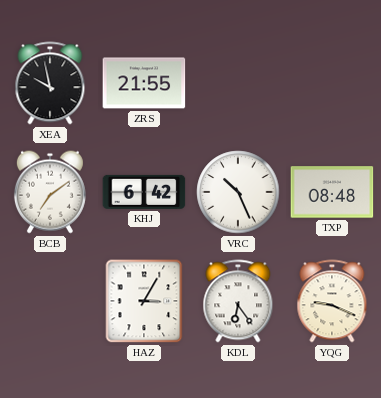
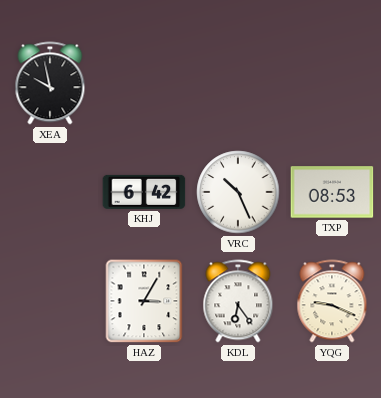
ZRS: 21:55 -> none (144, 83)
BCB: 7:09 -> none (50, 192)
TXP: 08:48 -> 08:53 (332, 192)
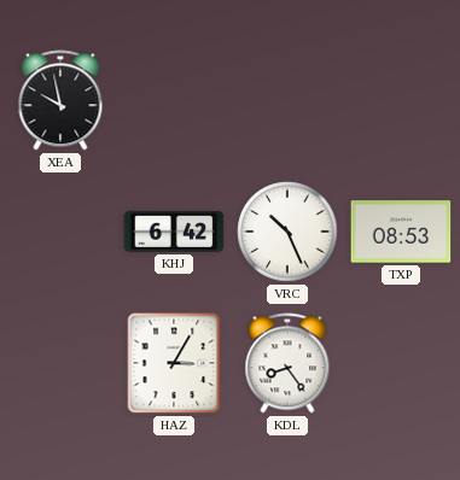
KDL: 6:24 -> 8:24 (287, 363)
YQG: 9:19 -> none (332, 301)
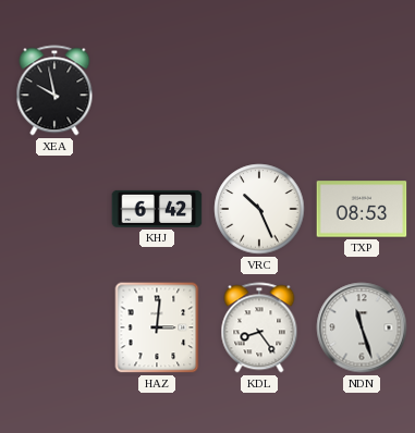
HAZ: 3:05 -> 3:01 (157, 327)
NDN: none -> 11:27 (362, 327)
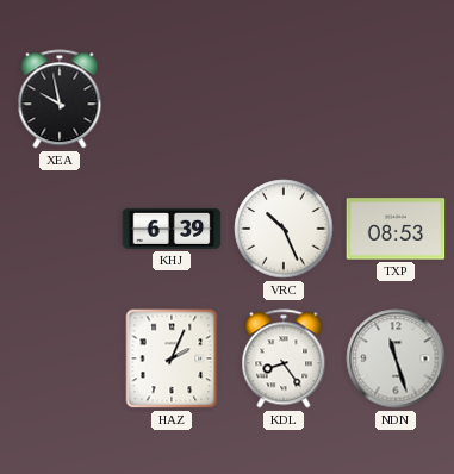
KHJ: 6:42 -> 6:39 (172, 229)
HAZ: 3:01 -> 2:04 (172, 358)
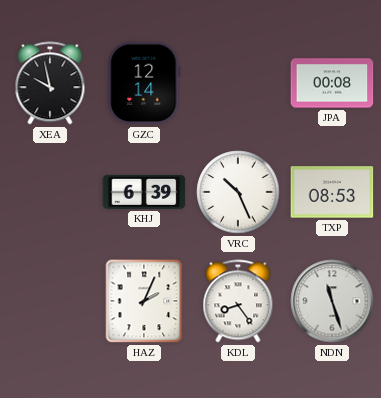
GZC: none -> 12:14 (144, 83)
JPA: none -> 00:08 (332, 83)
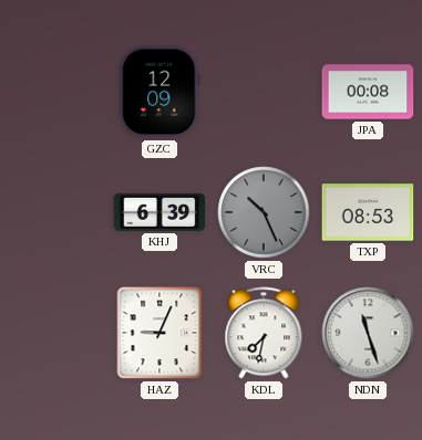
XEA: 9:58 -> none (50, 83)
GZC: 12:14 -> 12:09 (159, 92)
VRC dial: white -> grey (264, 212)
HAZ: 2:04 -> 9:04 (159, 333)
KDL: 8:24 -> 7:32 (264, 333)
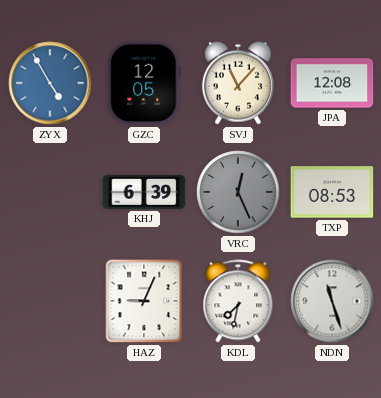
ZYX: none -> 4:55 (50, 83)
GZC: 12:09 -> 12:05 (144, 83)
SVJ: none -> 11:07 (238, 83)
JPA: 00:08 -> 12:08 (332, 83)
VRC: 10:26 -> 12:26 (238, 192)
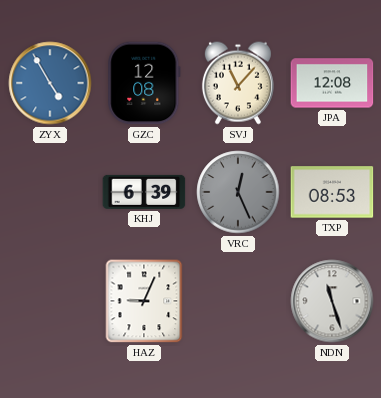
GZC: 12:05 -> 12:08 (144, 83)
KDL: 7:32 -> none (238, 301)
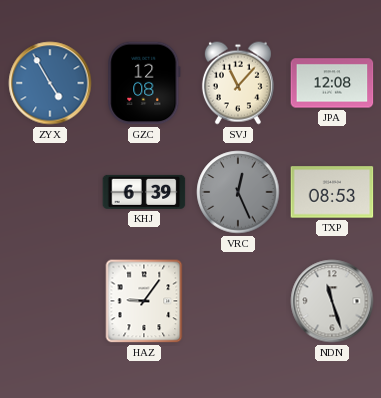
HAZ: 9:04 -> 9:06 (144, 301)
